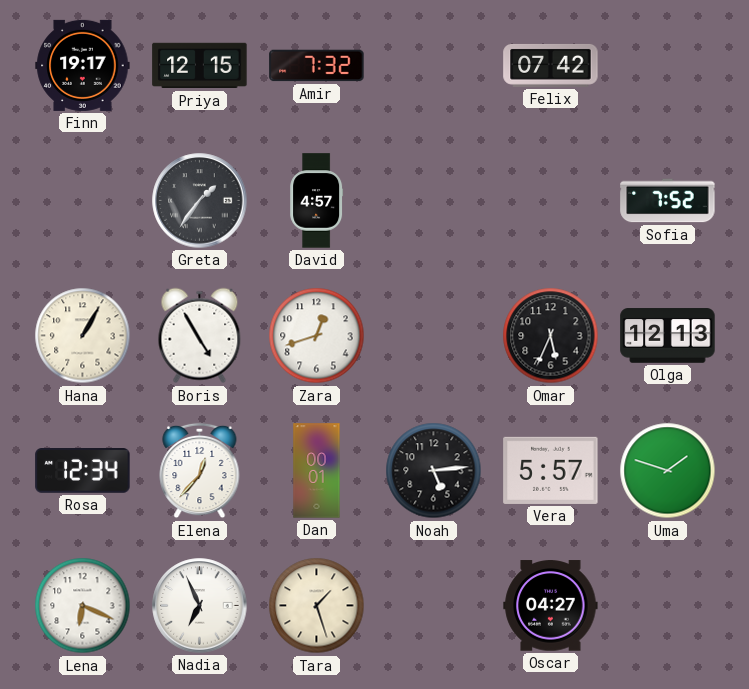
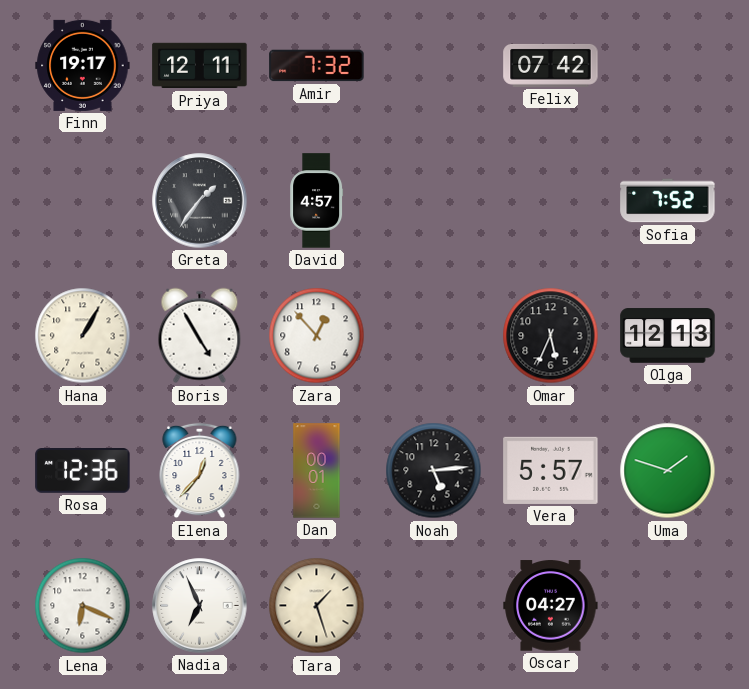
Priya: 12:15 -> 12:11 (200, 66)
Zara: 12:42 -> 12:53 (317, 336)
Rosa: 12:34 -> 12:36 (83, 471)
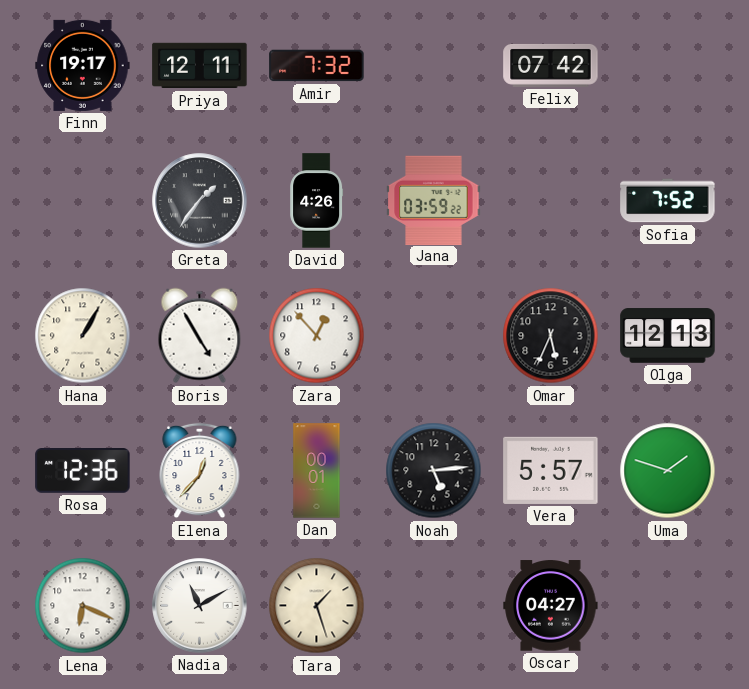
David: 4:57 -> 4:26 (317, 201)
Jana: none -> 03:59 (434, 200)
Nadia: 6:56 -> 11:10 (200, 606)
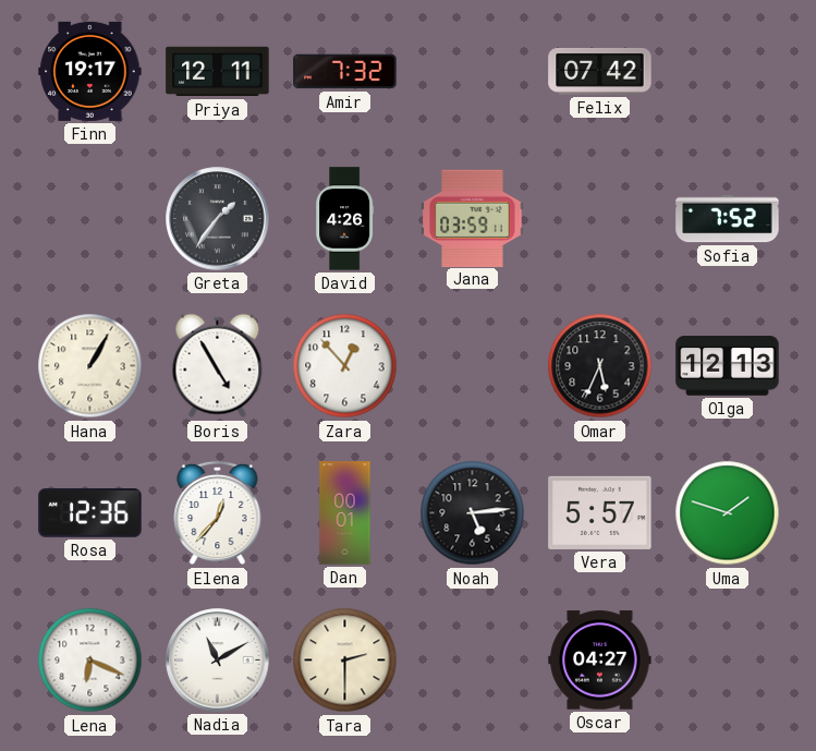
Jana: 03:59:22 -> 03:59:11 (473, 218)
Tara: 1:27 -> 2:30 (345, 661)
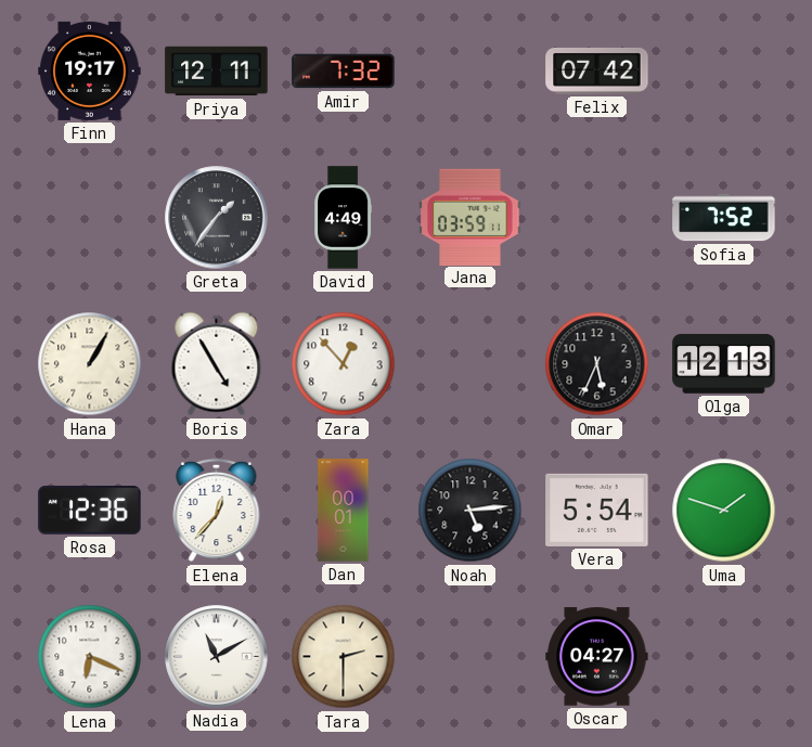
David: 4:26 -> 4:49 (344, 218)
Vera: 5:57 -> 5:54 (597, 510)
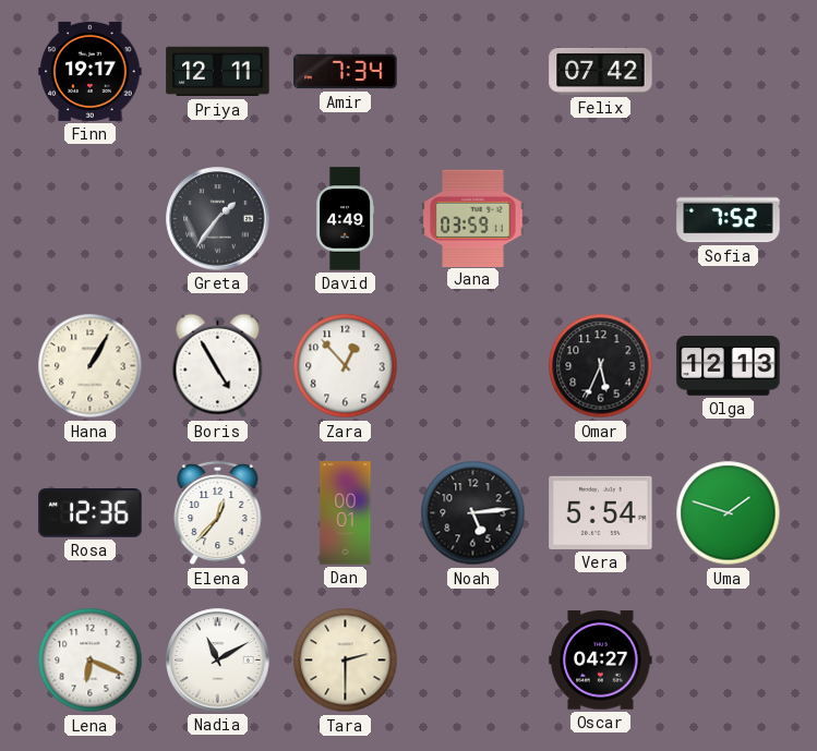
Amir: 7:32 -> 7:34 (346, 72)
